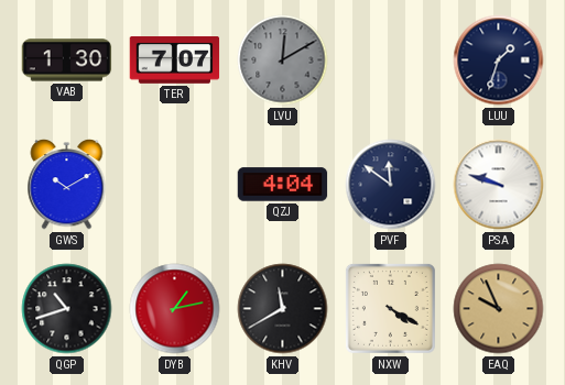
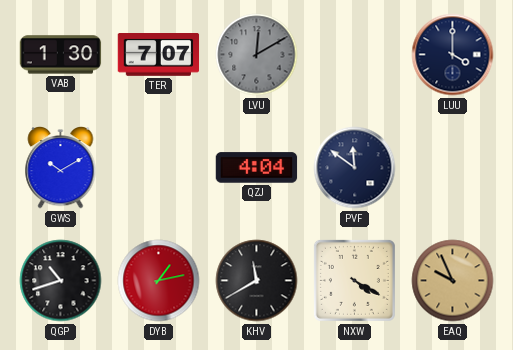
LUU: 1:33 -> 4:00 (453, 55)
PSA: 9:48 -> none (499, 185)
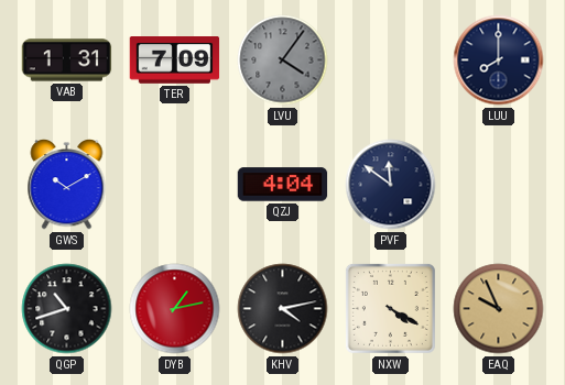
VAB: 1:30 -> 1:31 (67, 61)
TER: 7:07 -> 7:09 (175, 61)
LVU: 12:10 -> 4:06 (283, 61)
LUU: 4:00 -> 8:00 (499, 61)
KHV: 11:40 -> 4:13 (283, 309)
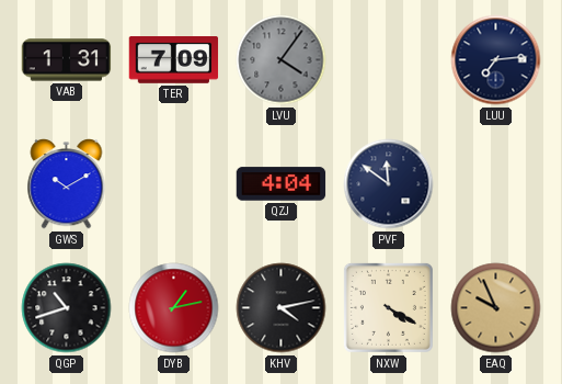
LUU: 8:00 -> 7:14 (496, 60)
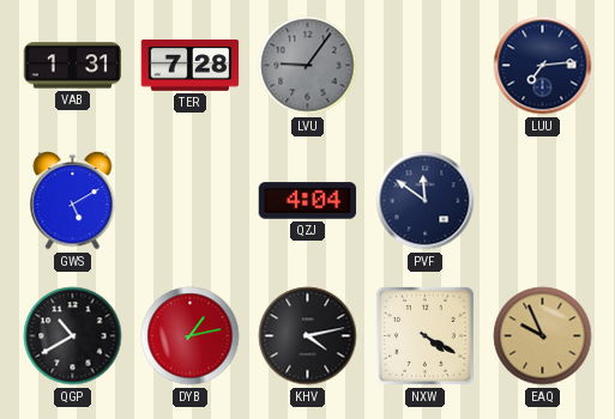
TER: 7:09 -> 7:28 (191, 66)
LVU: 4:06 -> 9:06 (308, 66)
GWS: 10:10 -> 5:10 (73, 201)
QGP: 10:42 -> 10:40 (73, 336)
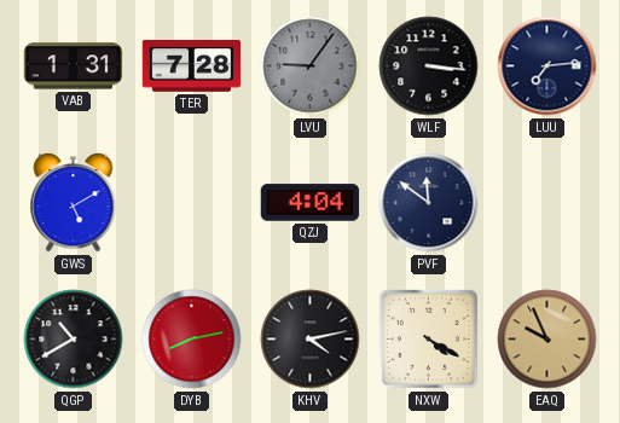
WLF: none -> 3:16 (429, 66)
DYB: 1:13 -> 8:13 (192, 340)
